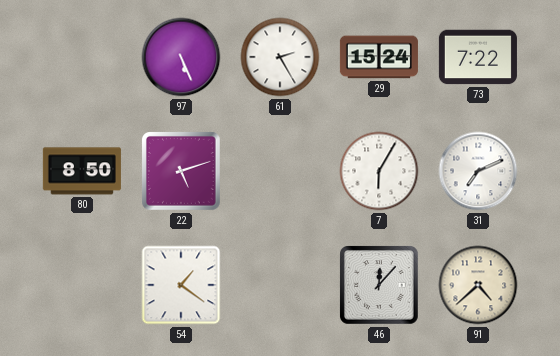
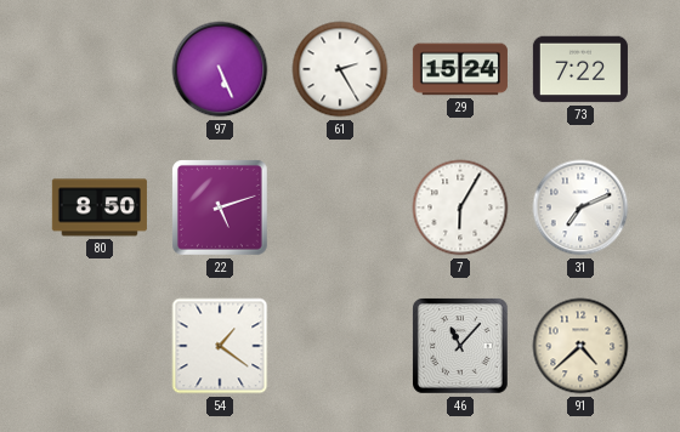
46: 12:07 -> 11:07 (461, 347)
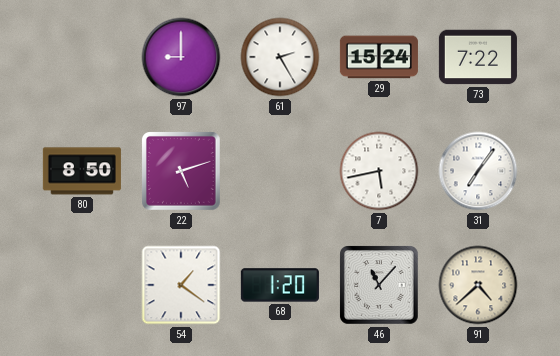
97: 5:26 -> 9:00 (181, 57)
7: 6:05 -> 5:43 (379, 171)
31: 7:11 -> 7:06 (478, 171)
68: none -> 1:20 (280, 285)
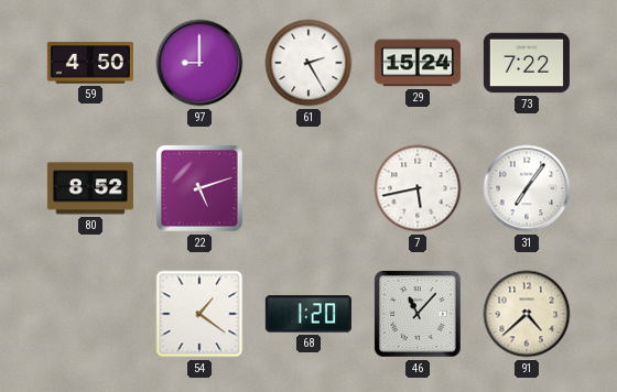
59: none -> 4:50 (90, 63)
80: 8:50 -> 8:52 (90, 188)
